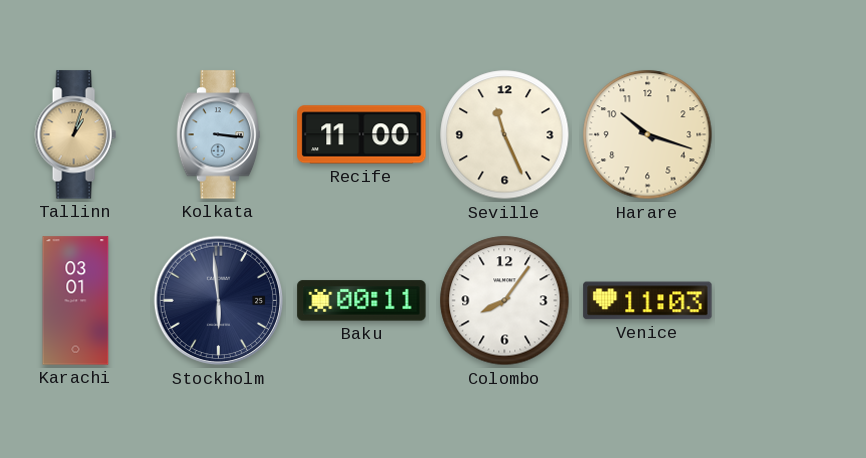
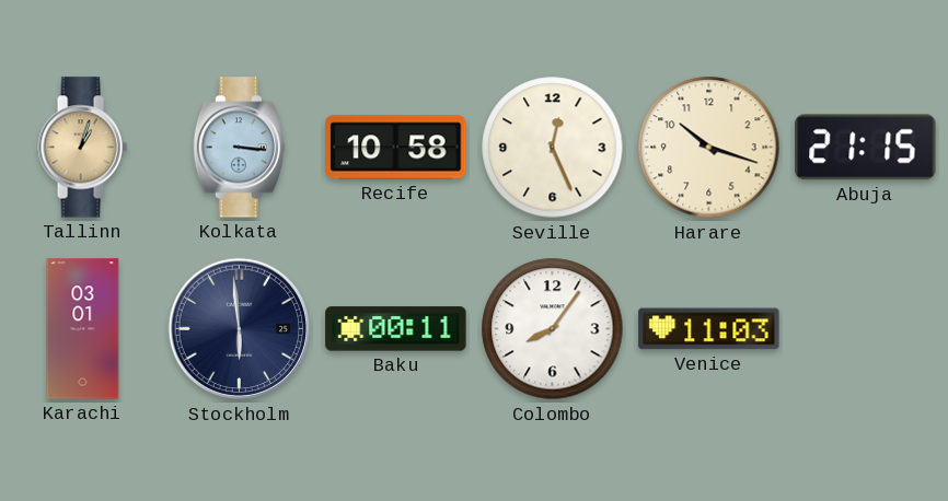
Recife: 11:00 -> 10:58 (396, 148)
Seville: 11:26 -> 12:26 (553, 148)
Abuja: none -> 21:15 (866, 148)
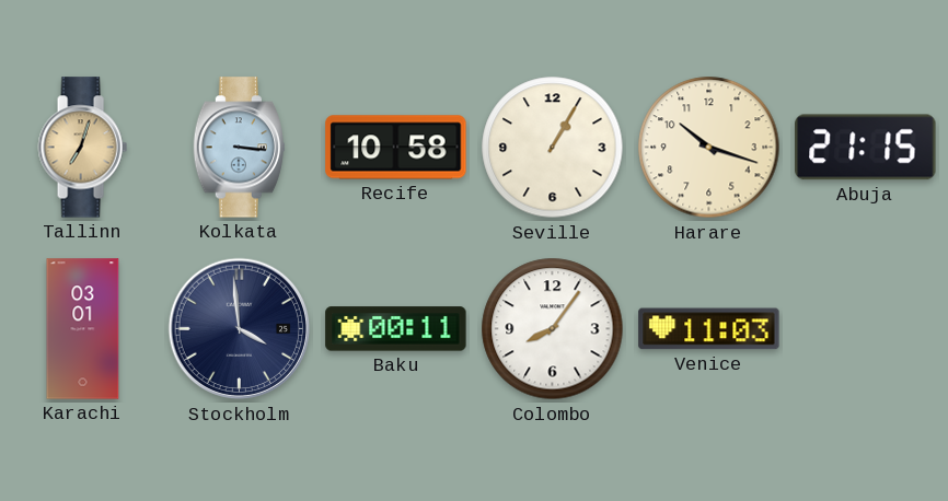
Tallinn: 1:03 -> 7:03 (82, 148)
Seville: 12:26 -> 1:05 (553, 148)
Stockholm: 5:59 -> 3:59 (240, 329)
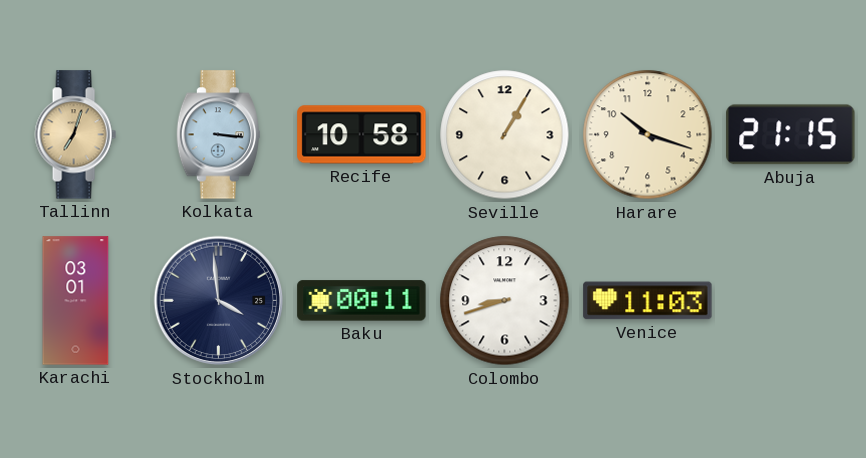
Colombo: 8:06 -> 8:42 (505, 301)
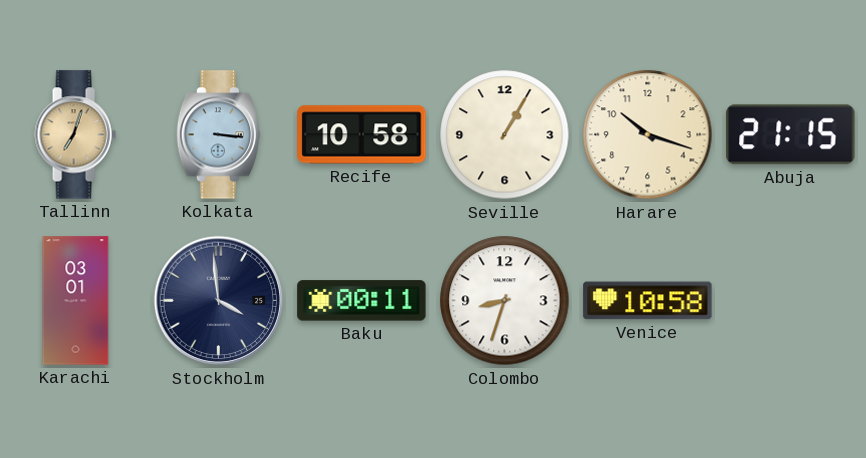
Colombo: 8:42 -> 8:33 (505, 301)
Venice: 11:03 -> 10:58 (648, 301)
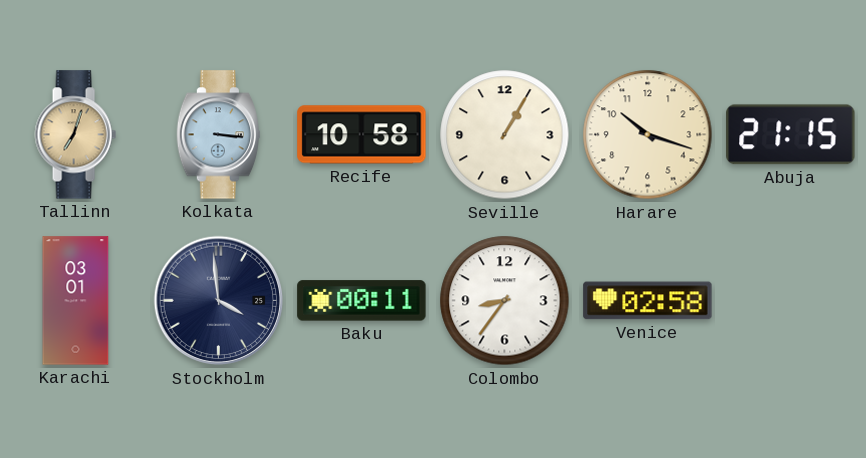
Colombo: 8:33 -> 8:36 (505, 301)
Venice: 10:58 -> 02:58 (648, 301)
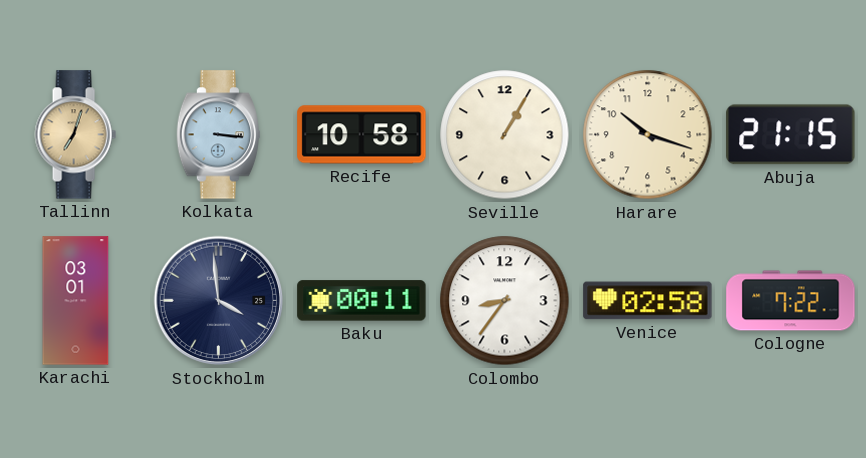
Cologne: none -> 7:22 (791, 301)
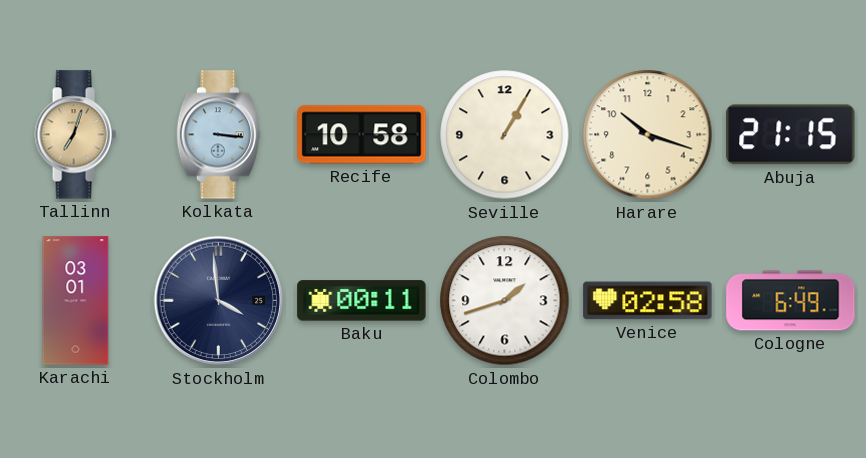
Colombo: 8:36 -> 1:42 (505, 301)
Cologne: 7:22 -> 6:49 (791, 301)
